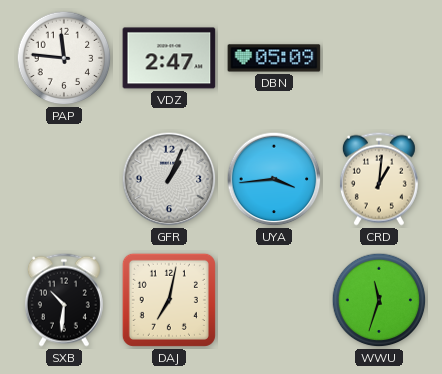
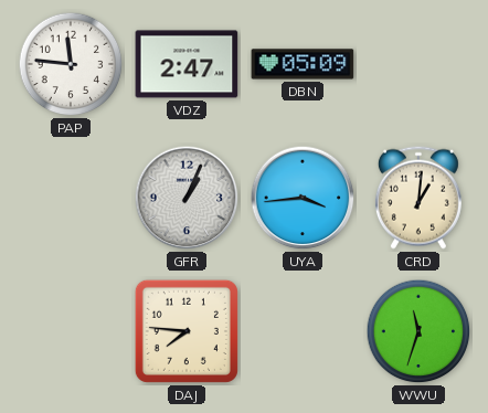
SXB: 10:31 -> none (64, 300)
DAJ: 7:02 -> 7:46 (187, 331)
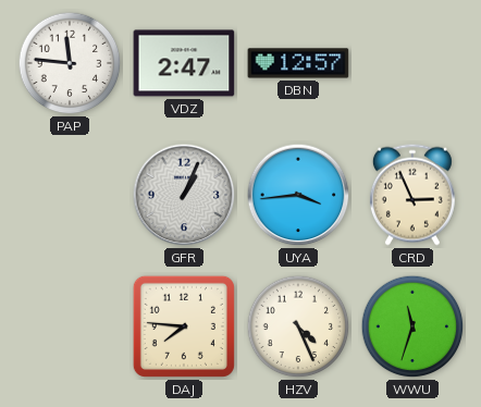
DBN: 05:09 -> 12:57 (298, 63)
CRD: 1:01 -> 2:56 (412, 195)
HZV: none -> 4:26 (298, 326)
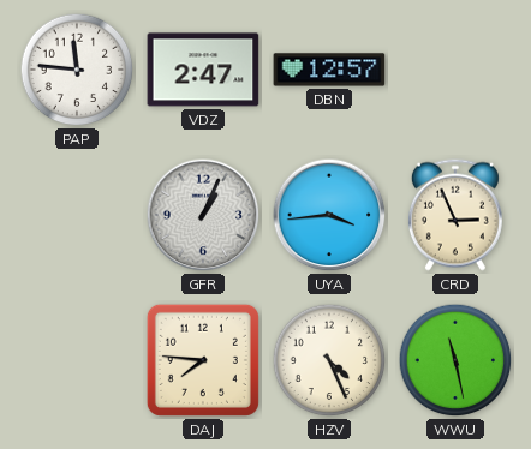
WWU: 11:33 -> 11:28 (455, 360)
